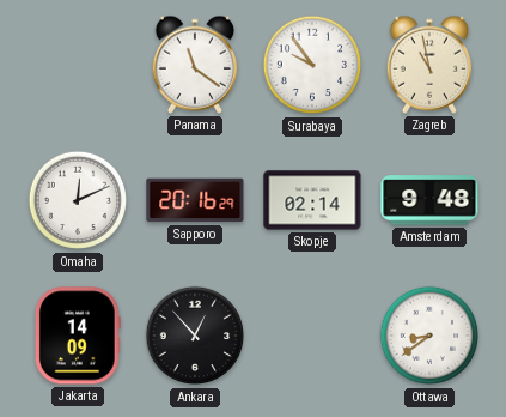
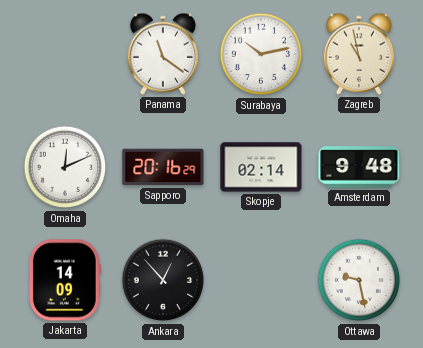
Surabaya: 9:54 -> 10:13 (261, 54)
Ottawa: 8:39 -> 9:28 (359, 280)
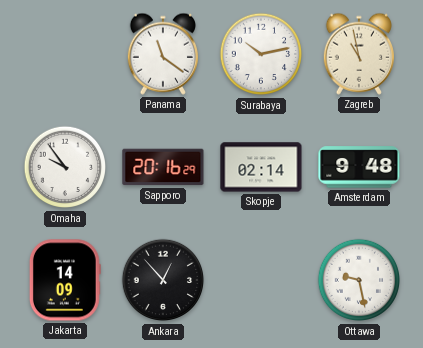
Omaha: 12:11 -> 9:54 (65, 167)
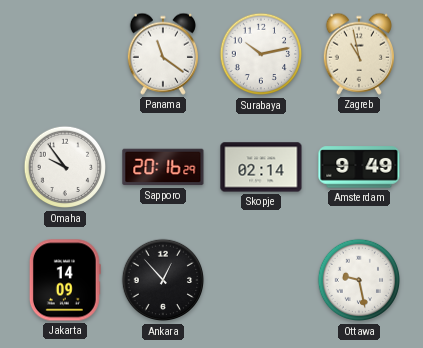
Amsterdam: 9:48 -> 9:49 (359, 167)
